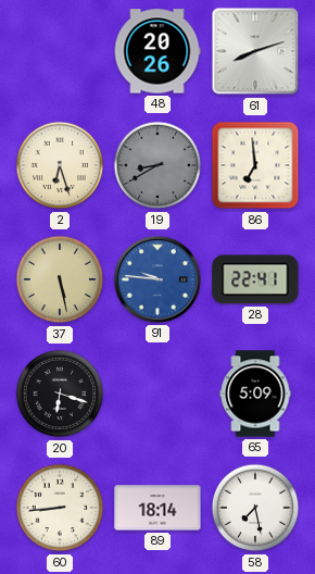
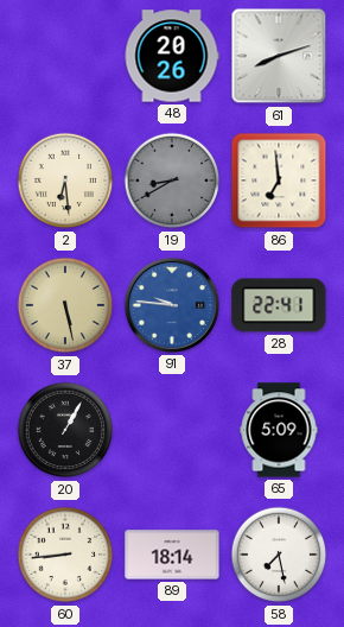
2: 6:27 -> 6:29 (65, 180)
20: 6:18 -> 1:05 (65, 430)
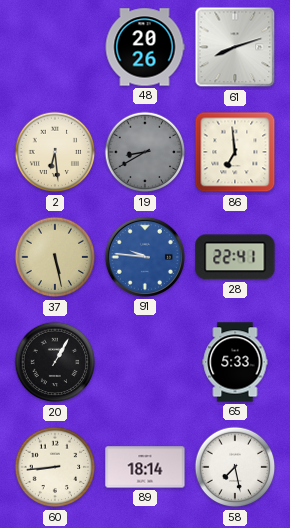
65: 5:09 -> 5:33 (235, 362)
